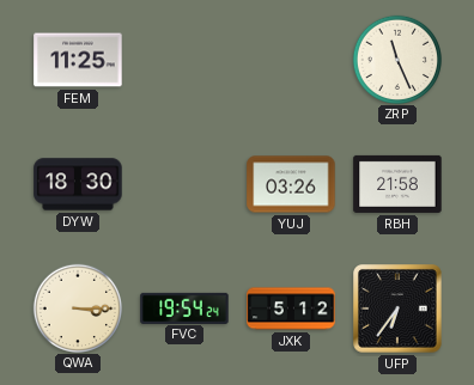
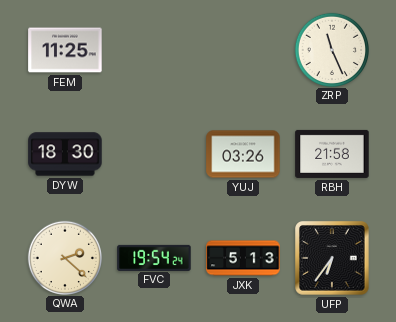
QWA: 3:15 -> 2:22 (64, 257)
JXK: 5:12 -> 5:13 (243, 258)
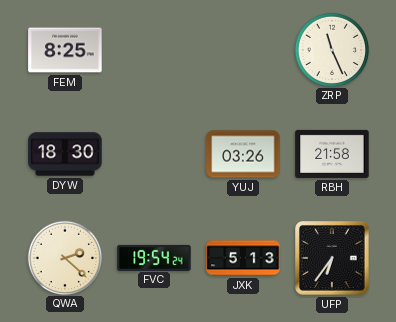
FEM: 11:25 -> 8:25 (65, 50)
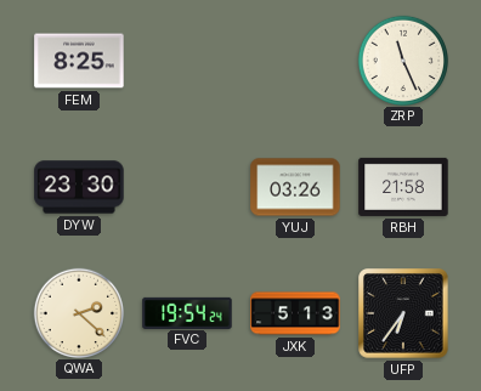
DYW: 18:30 -> 23:30 (79, 187)
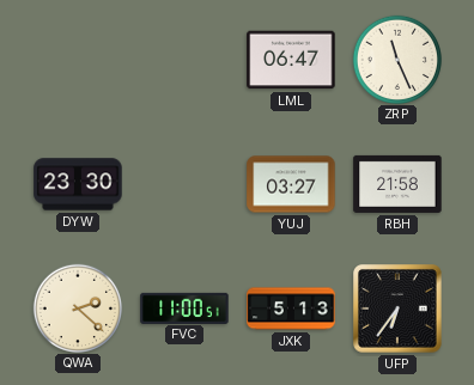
FEM: 8:25 -> none (79, 61)
LML: none -> 06:47 (291, 60)
YUJ: 03:26 -> 03:27 (291, 184)
FVC: 19:54 -> 11:00 (184, 307)
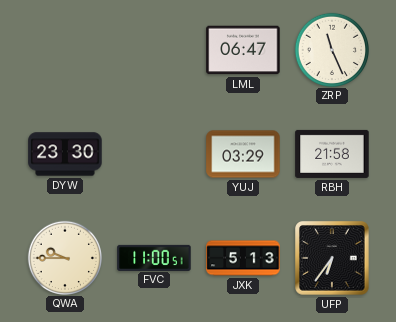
YUJ: 03:27 -> 03:29 (243, 154)
QWA: 2:22 -> 9:45 (64, 257)
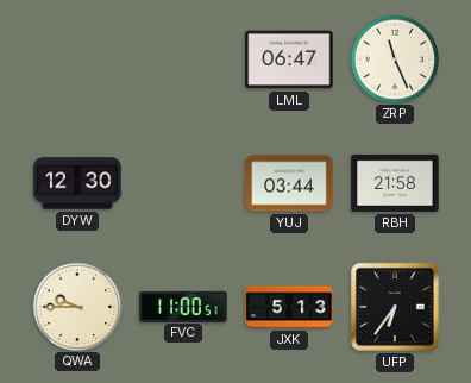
DYW: 23:30 -> 12:30 (77, 183)
YUJ: 03:29 -> 03:44 (289, 183)
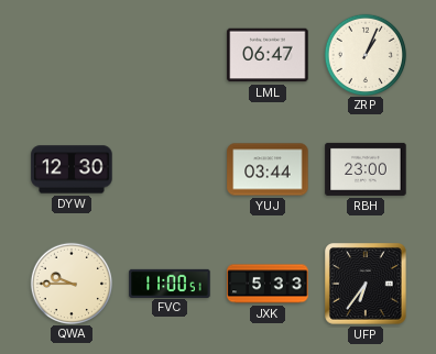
ZRP: 11:26 -> 1:04 (364, 54)
RBH: 21:58 -> 23:00 (366, 169)
JXK: 5:13 -> 5:33 (268, 284)
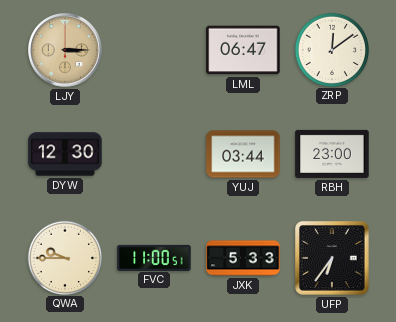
LJY: none -> 3:15 (66, 51)
ZRP: 1:04 -> 12:09 (331, 49)
